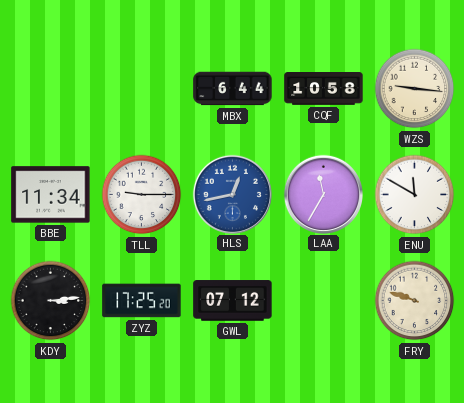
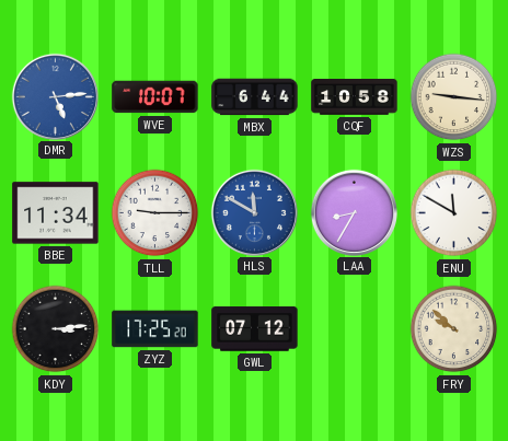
DMR: none -> 5:14 (55, 96)
WVE: none -> 10:07 (155, 97)
HLS: 12:43 -> 11:50 (254, 212)
LAA: 11:35 -> 8:35 (354, 212)
FRY: 9:48 -> 9:52 (454, 329)
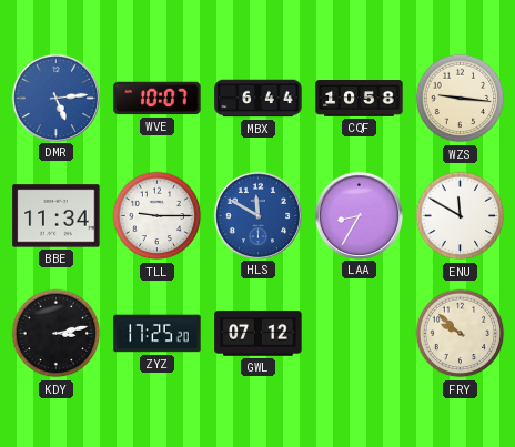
KDY: 3:14 -> 3:13 (57, 334)
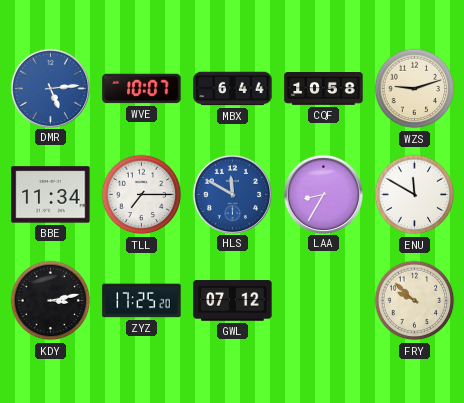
WZS: 9:16 -> 9:12 (415, 89)
TLL: 9:15 -> 7:15 (142, 195)
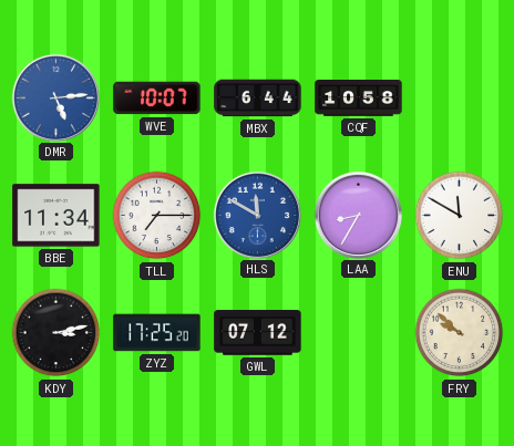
WZS: 9:12 -> none (415, 89)
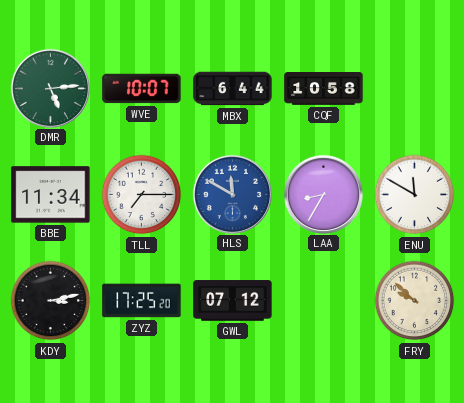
DMR dial: blue -> green (50, 88)
